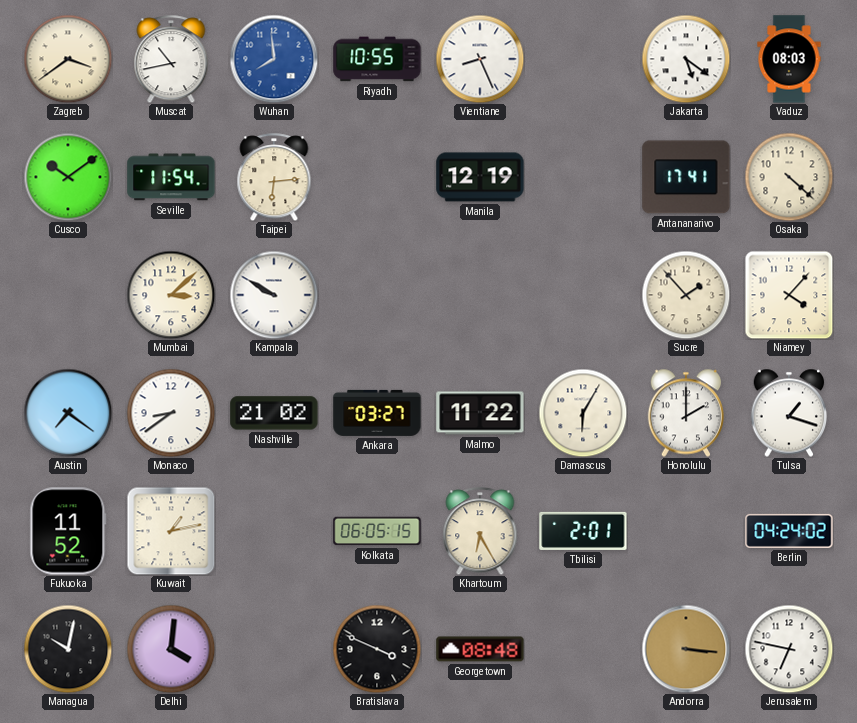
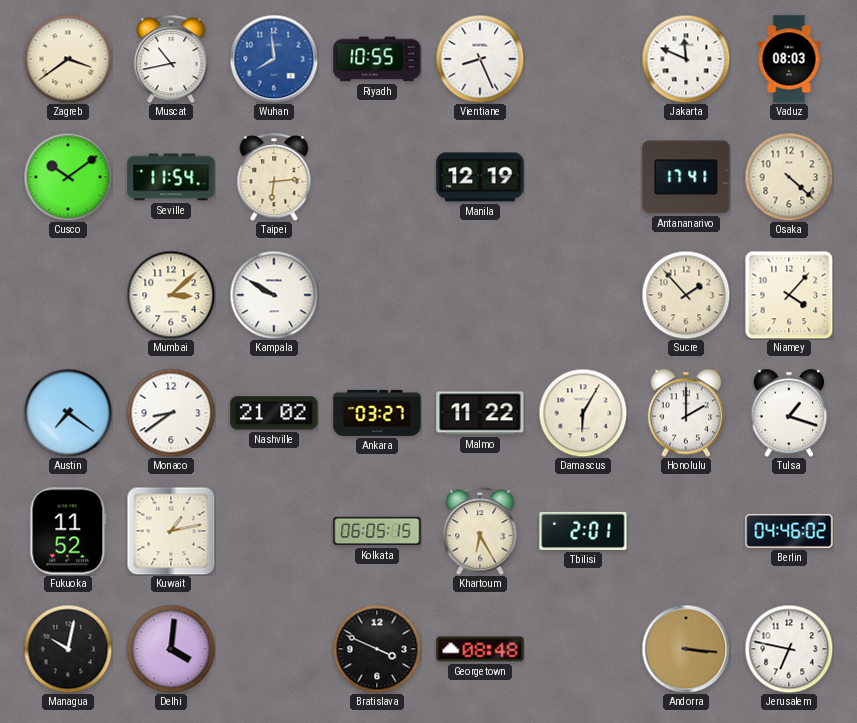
Jakarta: 5:21 -> 11:49 (686, 59)
Berlin: 04:24 -> 04:46 (789, 531)
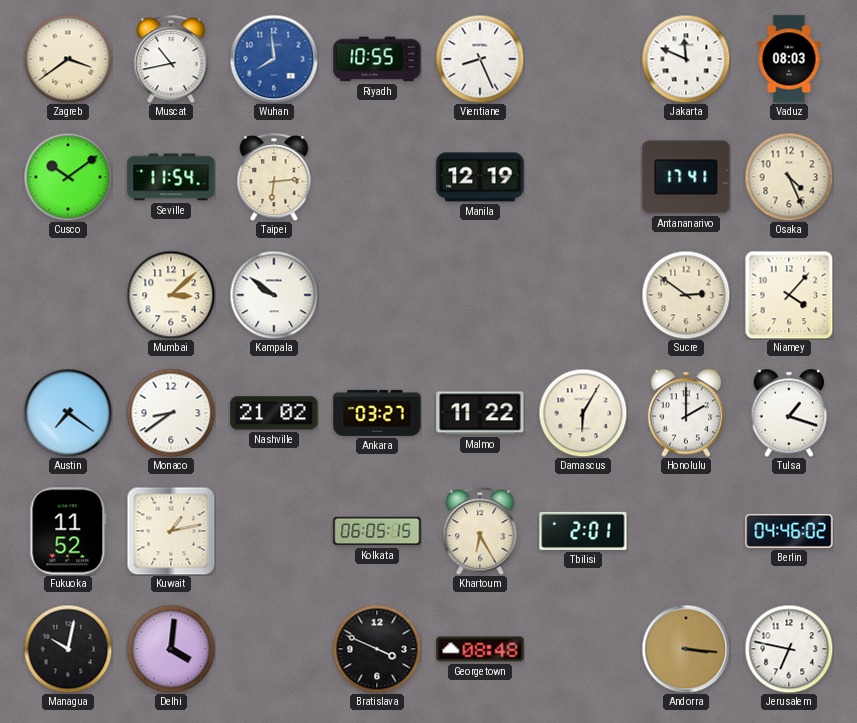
Osaka: 4:22 -> 4:26 (789, 177)
Kampala: 9:50 -> 9:51 (274, 295)
Sucre: 1:53 -> 2:51 (686, 295)
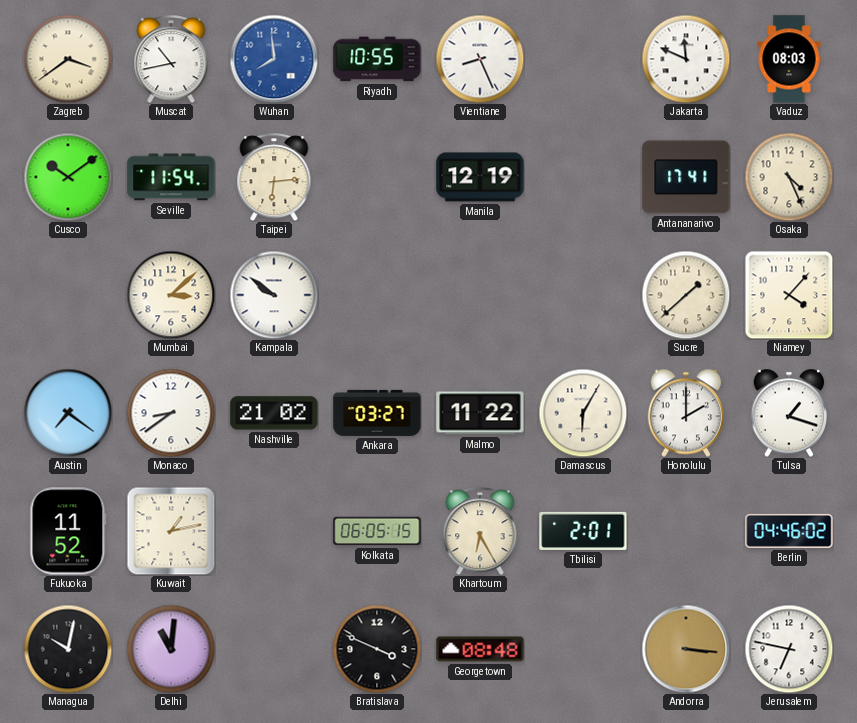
Sucre: 2:51 -> 1:38 (686, 295)
Delhi: 4:01 -> 11:01 (171, 649)
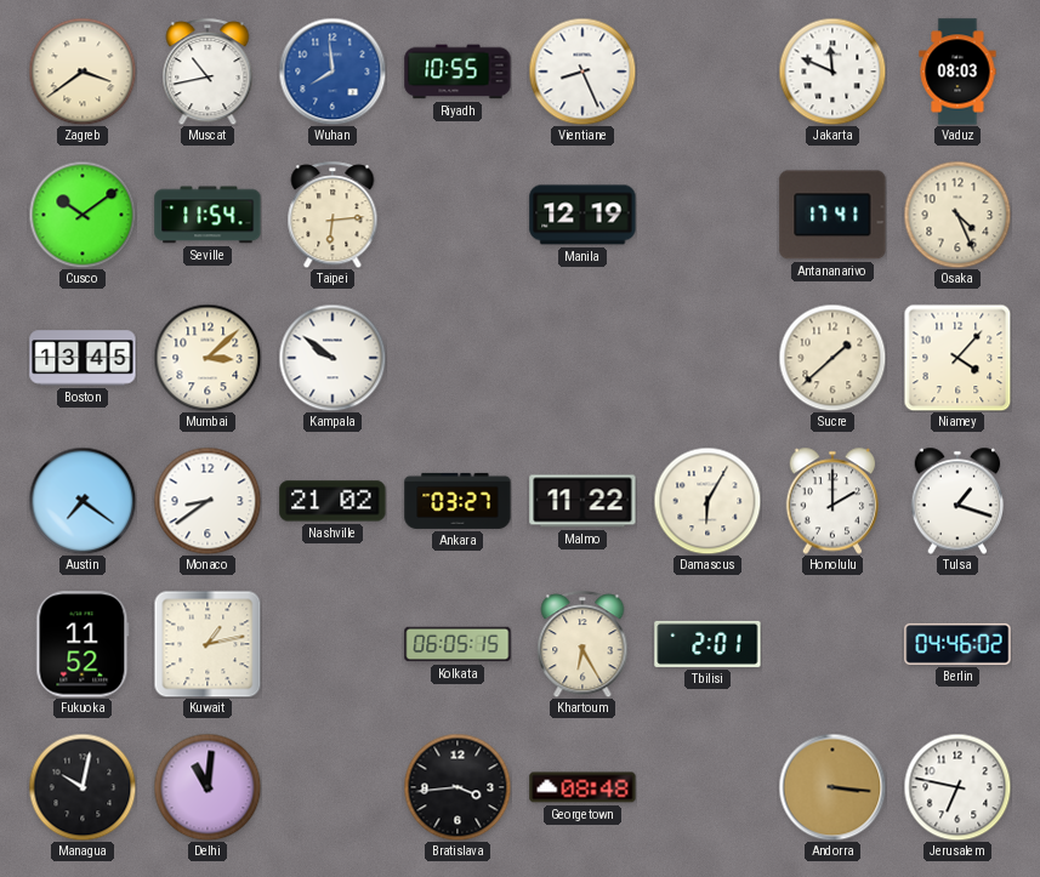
Boston: none -> 13:45 (83, 358)
Bratislava: 3:49 -> 3:44 (458, 787)
